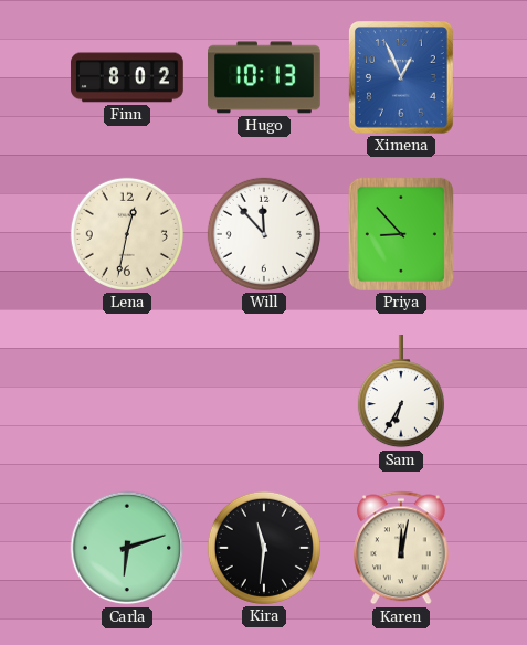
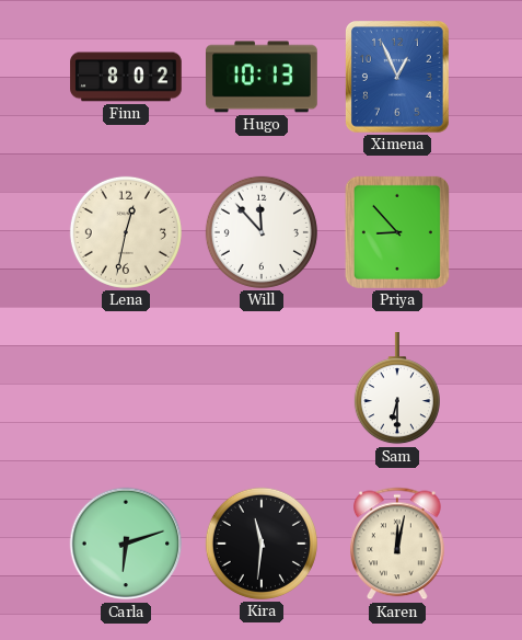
Sam: 6:35 -> 6:30 (397, 389)
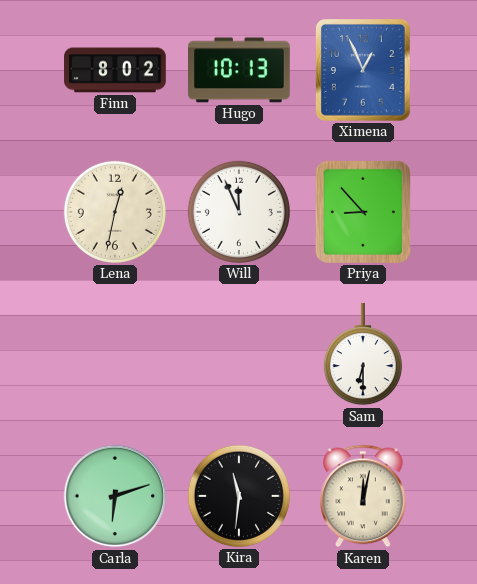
Will: 11:53 -> 11:56 (239, 212)
